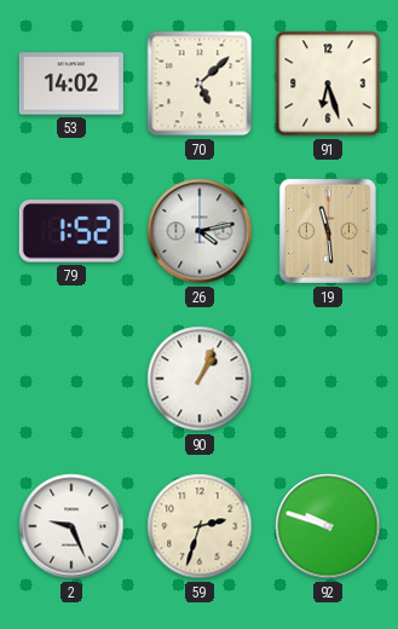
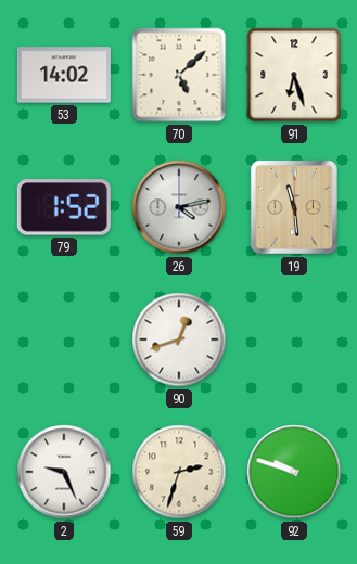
90: 1:04 -> 12:42 (179, 339)
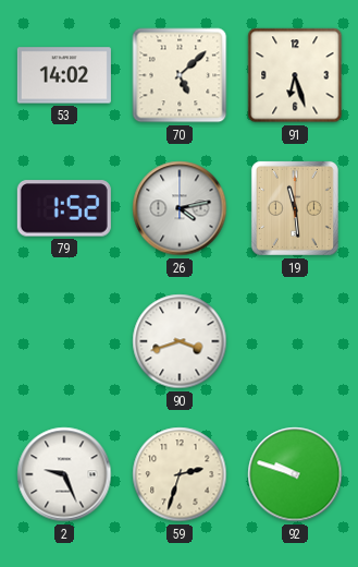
90: 12:42 -> 3:42 (180, 341)
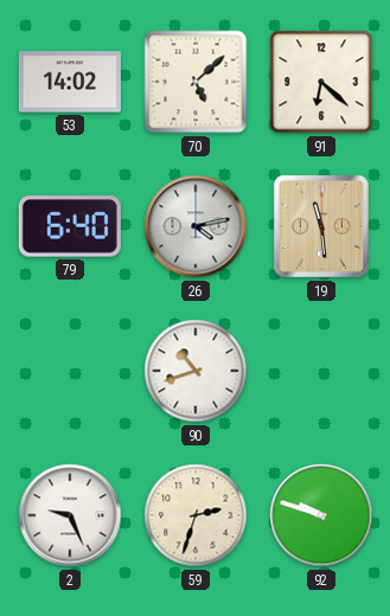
91: 6:27 -> 6:22 (321, 82)
79: 1:52 -> 6:40 (70, 226)
90: 3:42 -> 10:42 (196, 371)
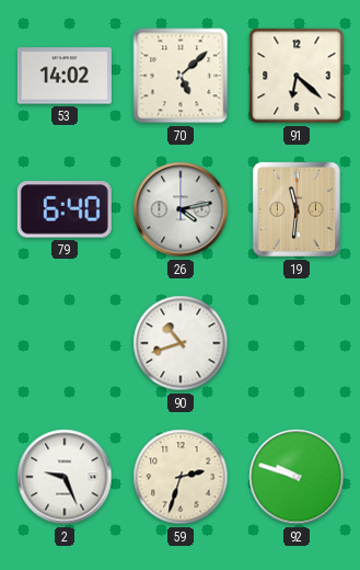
19: 11:29 -> 11:31 (297, 209)
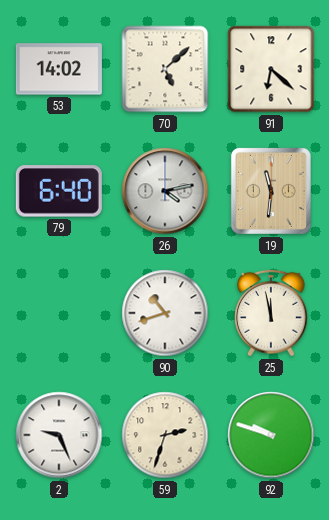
25: none -> 11:58 (271, 313)
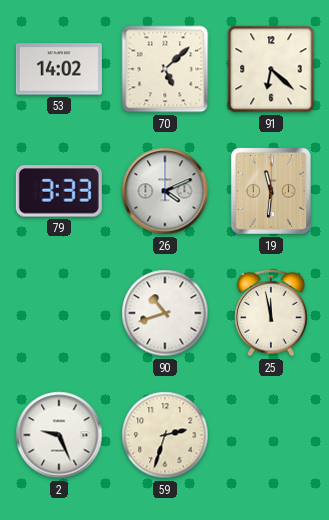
79: 6:40 -> 3:33 (59, 191)
26: 4:13 -> 4:11 (165, 191)
92: 9:48 -> none (271, 435)
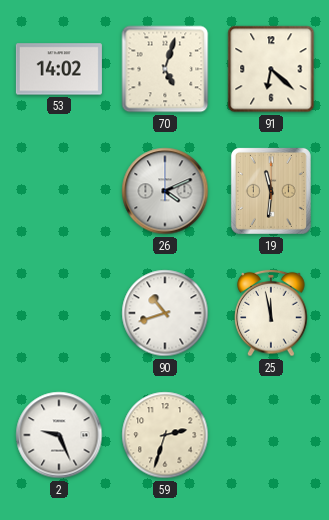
70: 5:08 -> 5:03 (165, 69)
79: 3:33 -> none (59, 191)
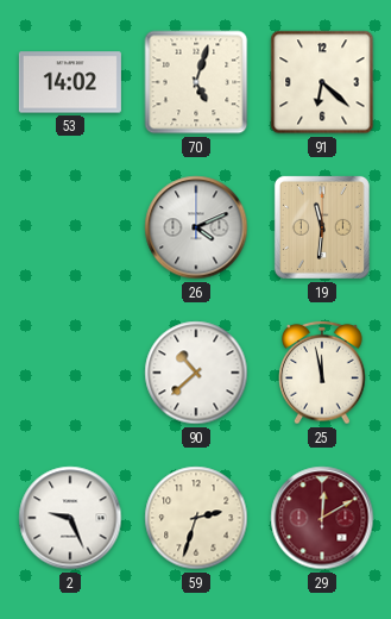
90: 10:42 -> 10:38 (196, 373)
29: none -> 12:10 (322, 518)
